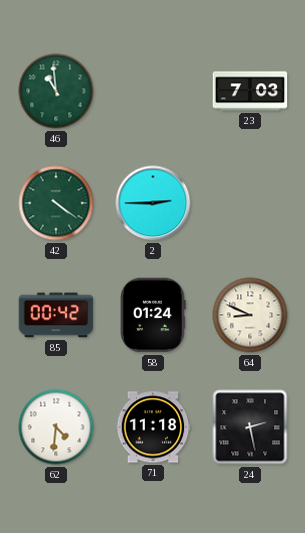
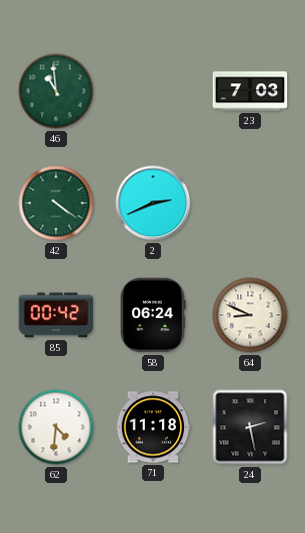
2: 2:45 -> 2:41 (153, 203)
58: 01:24 -> 06:24 (153, 315)
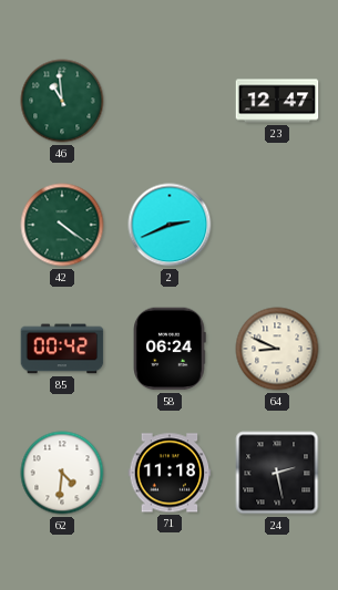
23: 7:03 -> 12:47 (277, 101)
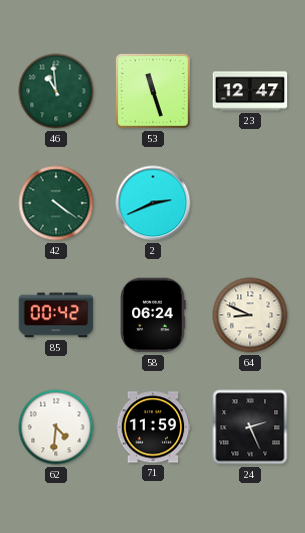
53: none -> 11:27 (153, 91)
71: 11:18 -> 11:59 (153, 427)
24: 2:28 -> 2:26 (250, 427)
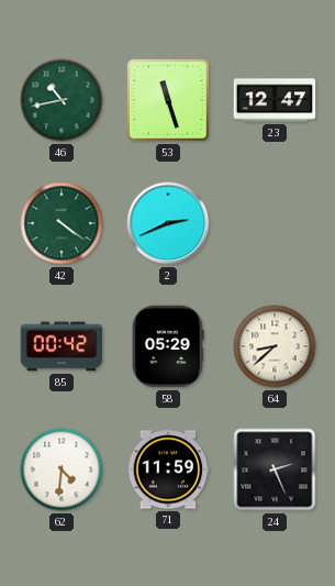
46: 10:59 -> 10:43 (62, 100)
58: 06:24 -> 05:29 (168, 346)
64: 8:49 -> 8:38 (275, 346)
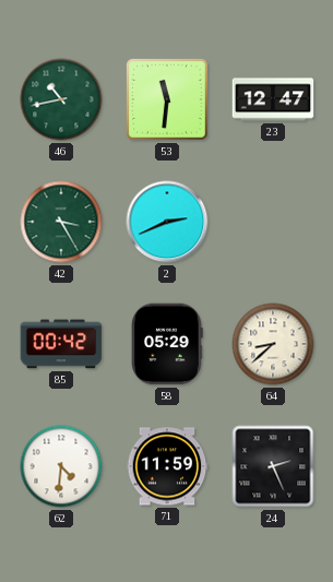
53: 11:27 -> 11:31 (167, 99)
42: 4:21 -> 3:25 (61, 222)
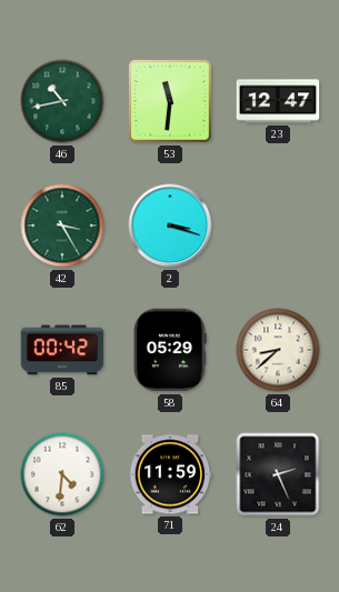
2: 2:41 -> 3:18 (170, 225)
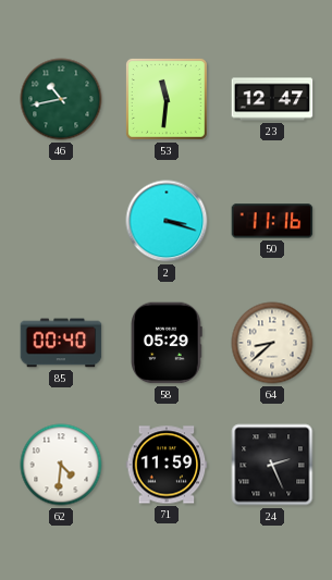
42: 3:25 -> none (62, 225)
50: none -> 11:16 (272, 221)
85: 00:42 -> 00:40 (61, 343)
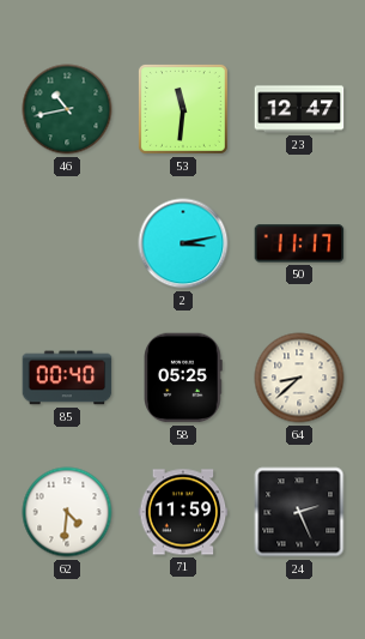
2: 3:18 -> 3:13 (183, 243)
50: 11:16 -> 11:17 (299, 243)
58: 05:29 -> 05:25 (183, 378)
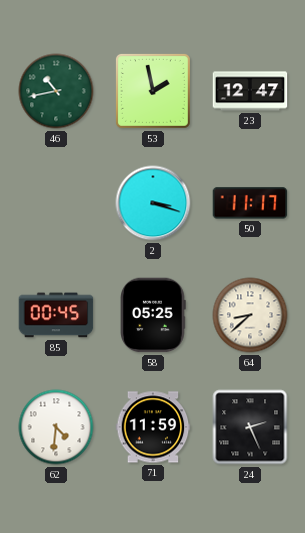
53: 11:31 -> 1:58 (153, 91)
2: 3:13 -> 3:18 (153, 203)
85: 00:40 -> 00:45 (56, 315)
